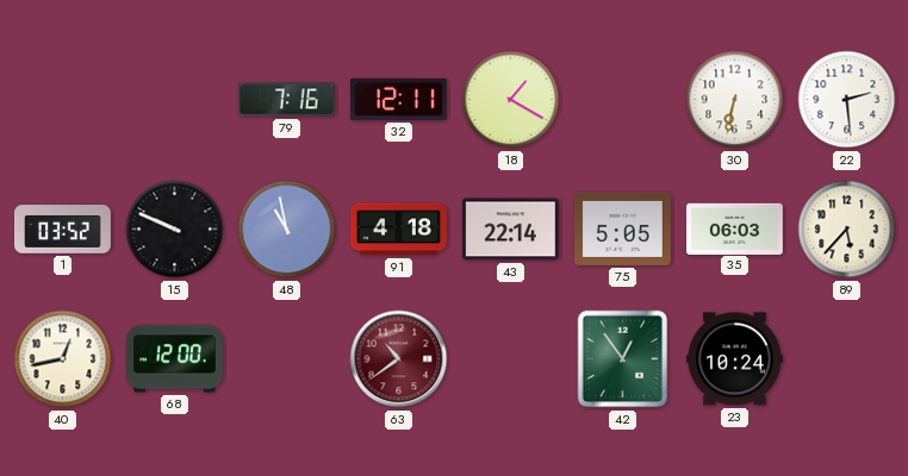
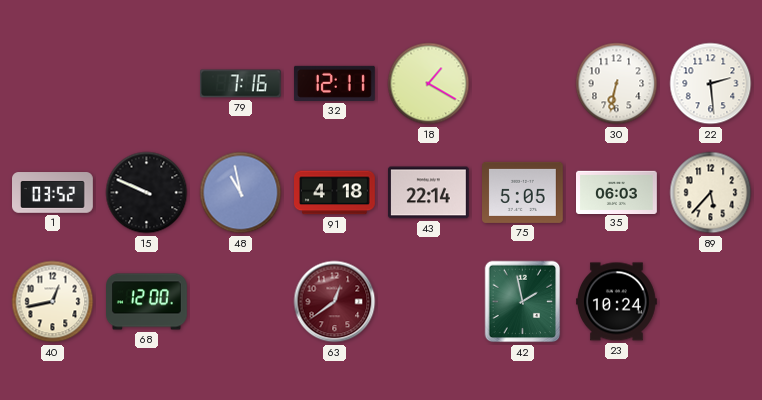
63: 10:39 -> 12:39 (335, 302)
42: 12:54 -> 1:58 (523, 302)
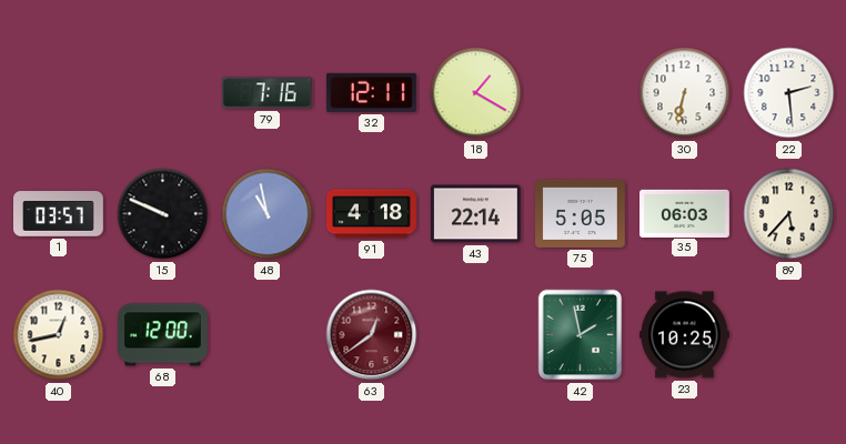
1: 03:52 -> 03:57 (59, 214)
23: 10:24 -> 10:25 (685, 335)
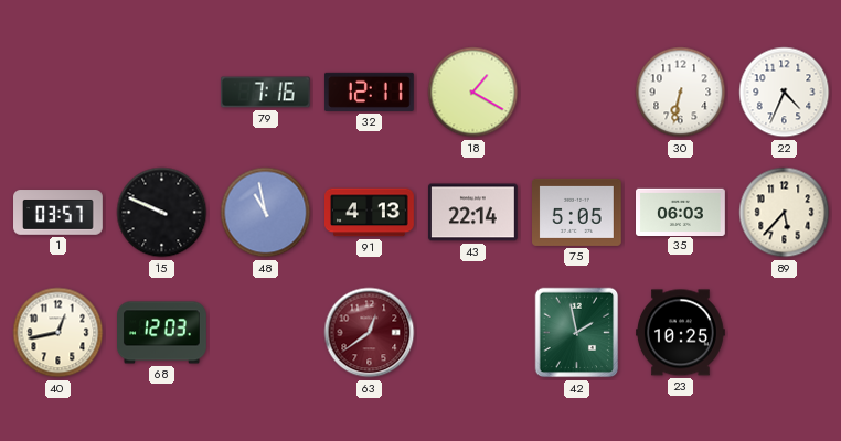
22: 2:29 -> 4:34 (785, 93)
91: 4:18 -> 4:13 (370, 213)
68: 12:00 -> 12:03 (162, 333)
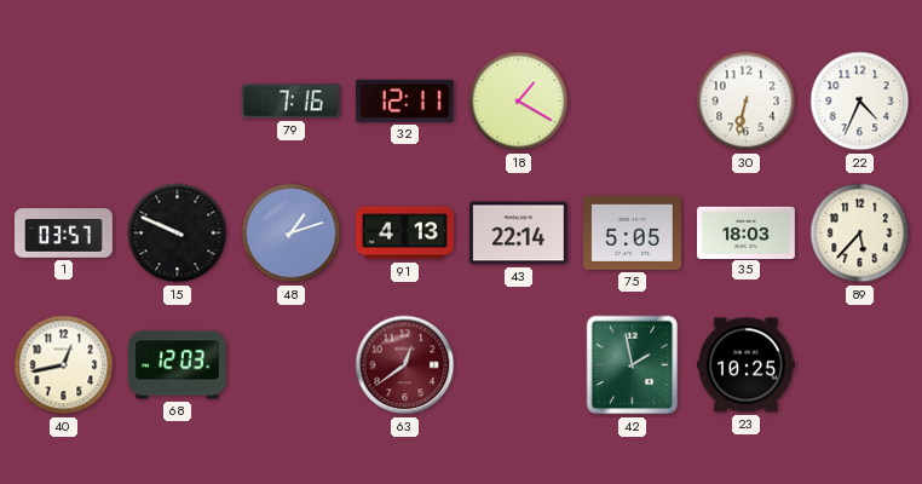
48: 10:58 -> 1:12 (292, 234)
35: 06:03 -> 18:03 (747, 232)
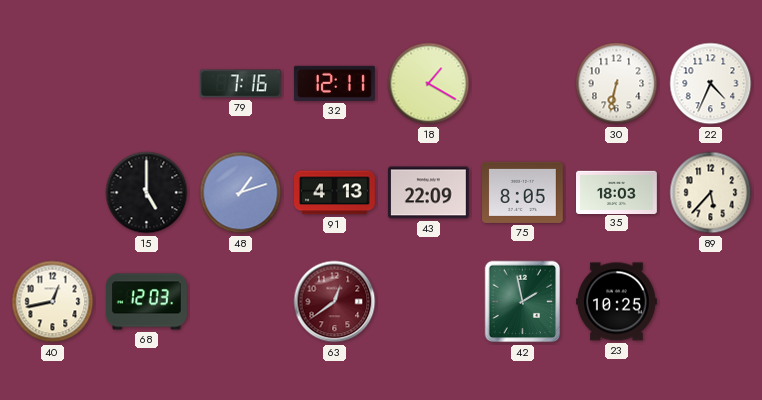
1: 03:57 -> none (64, 234)
15: 9:49 -> 5:00 (147, 193)
43: 22:14 -> 22:09 (428, 193)
75: 5:05 -> 8:05 (523, 192)
